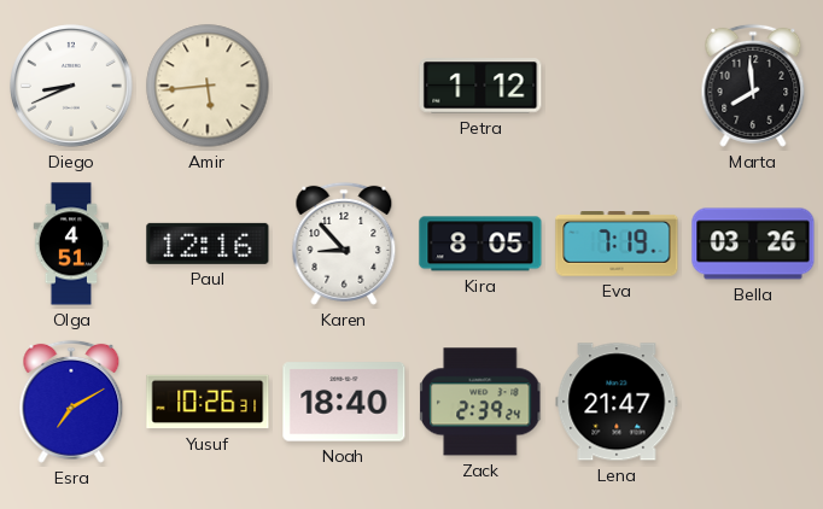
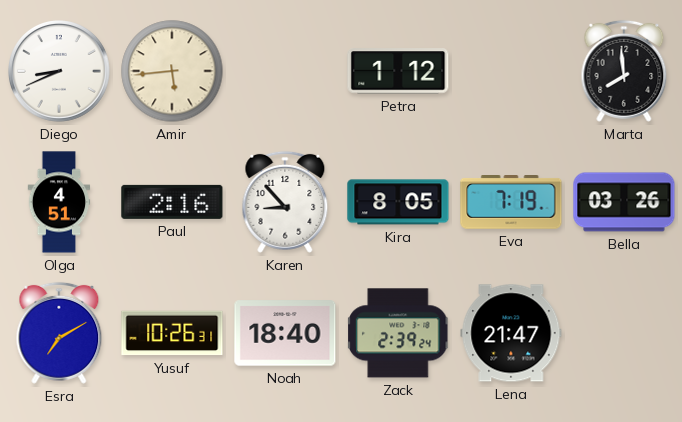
Paul: 12:16 -> 2:16 (172, 202)
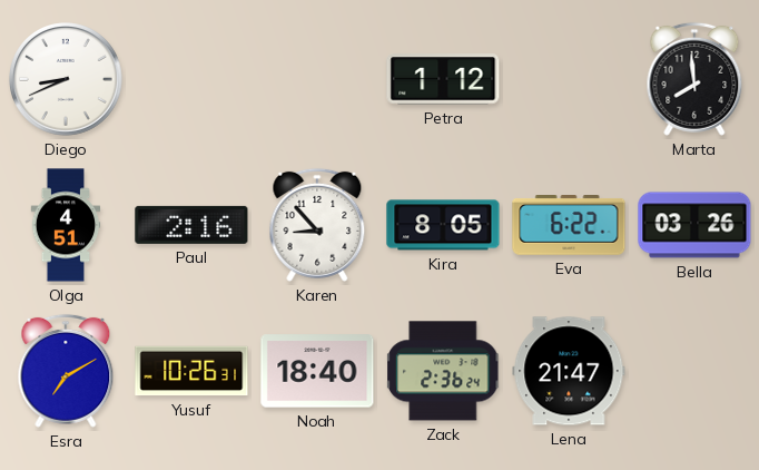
Amir: 5:44 -> none (172, 71)
Eva: 7:19 -> 6:22 (569, 226)
Zack: 2:39 -> 2:36 (444, 371)
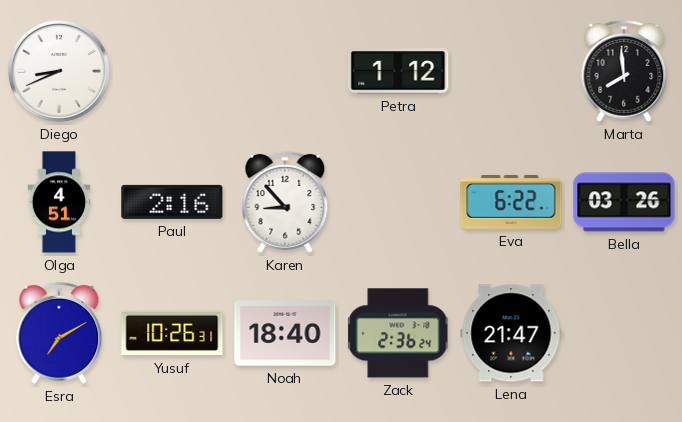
Kira: 8:05 -> none (443, 225)
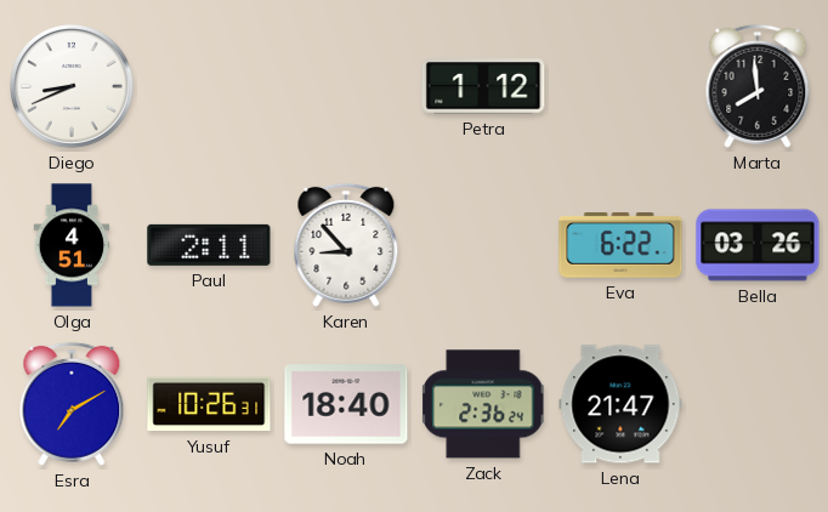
Paul: 2:16 -> 2:11 (209, 245)
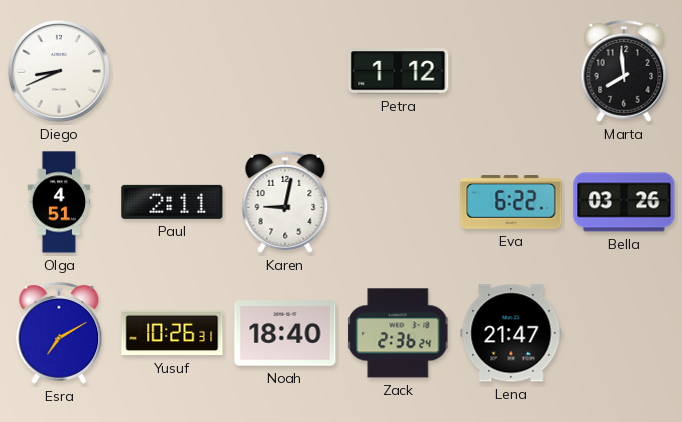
Karen: 8:53 -> 9:02 (285, 202)
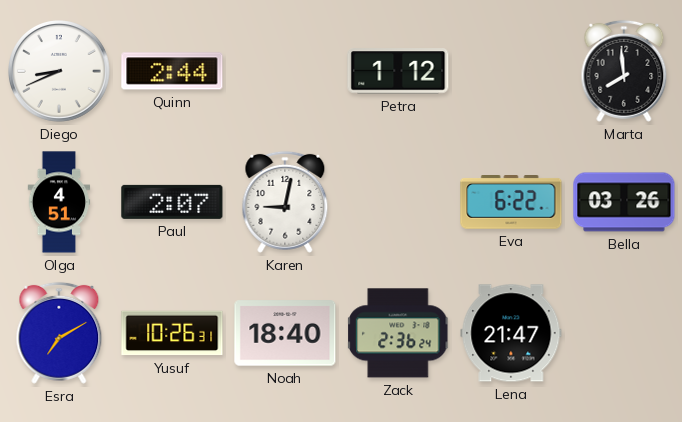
Quinn: none -> 2:44 (172, 71)
Paul: 2:11 -> 2:07 (172, 202)
